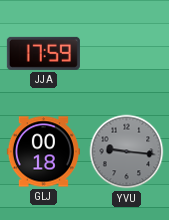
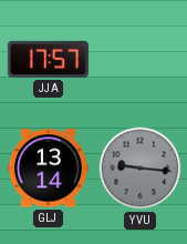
JJA: 17:59 -> 17:57 (48, 59)
GLJ: 00:18 -> 13:14 (48, 169)
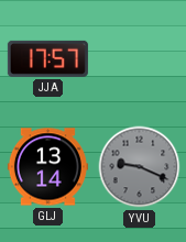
YVU: 9:16 -> 9:19 (140, 167)
